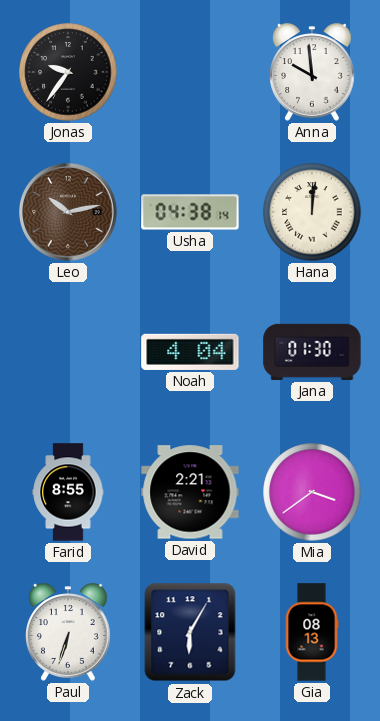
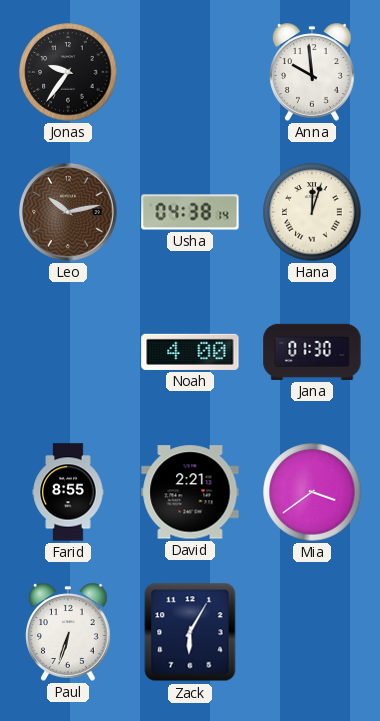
Hana: 12:01 -> 12:03 (312, 212)
Noah: 4:04 -> 4:00 (190, 352)
Gia: 08:13 -> none (312, 632)
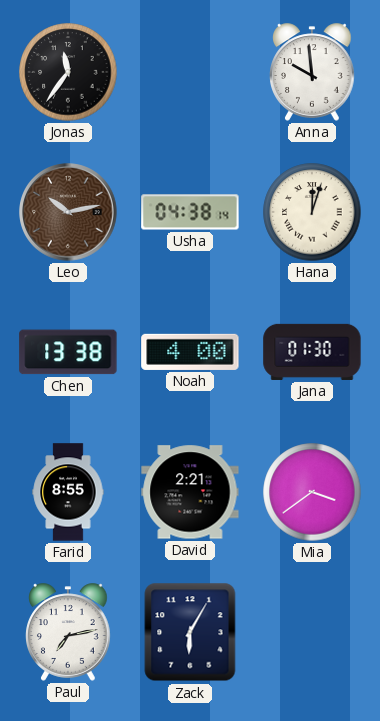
Jonas: 9:36 -> 11:36 (68, 72)
Chen: none -> 13:38 (68, 352)
Paul: 6:33 -> 7:13 (69, 632)
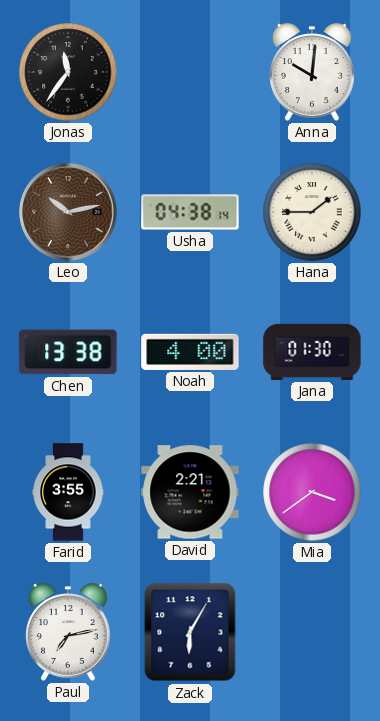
Anna: 9:59 -> 10:01 (313, 72)
Hana: 12:03 -> 1:45 (312, 212)
Farid: 8:55 -> 3:55 (68, 492)
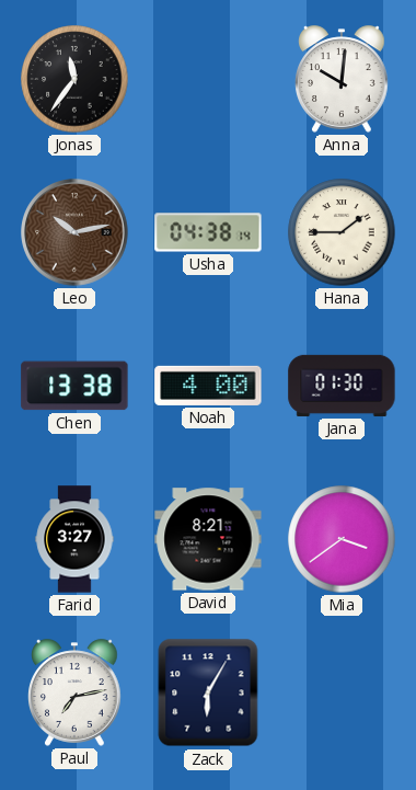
Farid: 3:55 -> 3:27 (74, 539)
David: 2:21 -> 8:21 (208, 539)
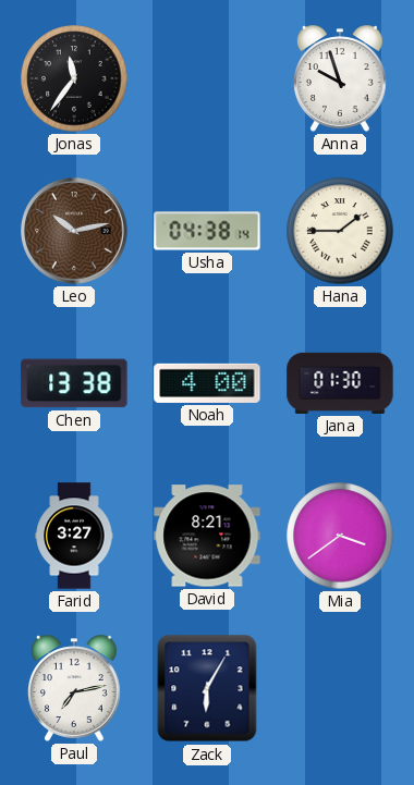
Anna: 10:01 -> 9:57 (341, 78)
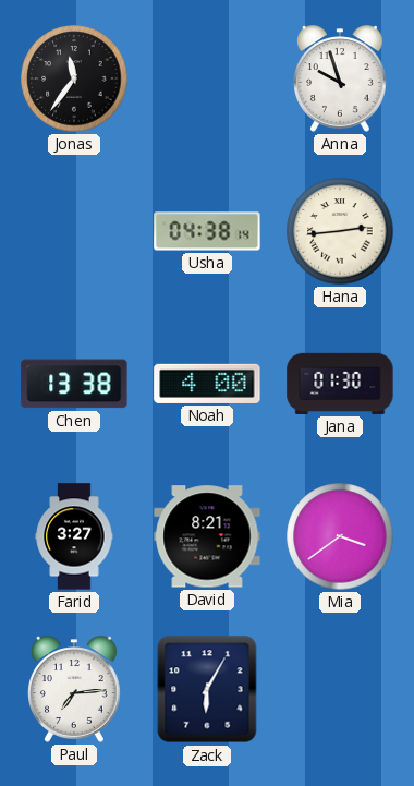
Leo: 10:13 -> none (74, 231)
Hana: 1:45 -> 2:44 (340, 231)
Paul: 7:13 -> 7:14 (75, 689)
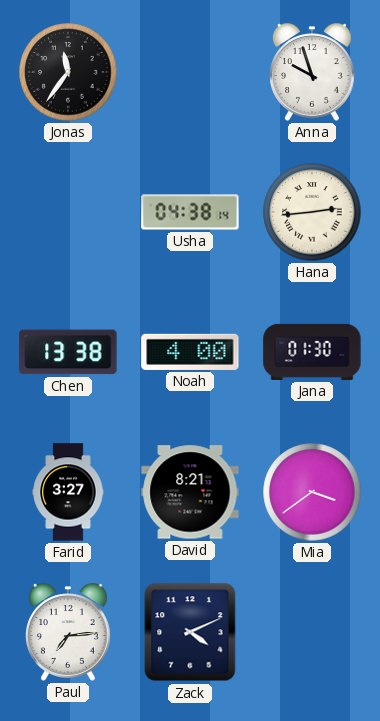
Zack: 6:05 -> 4:11 (190, 632)
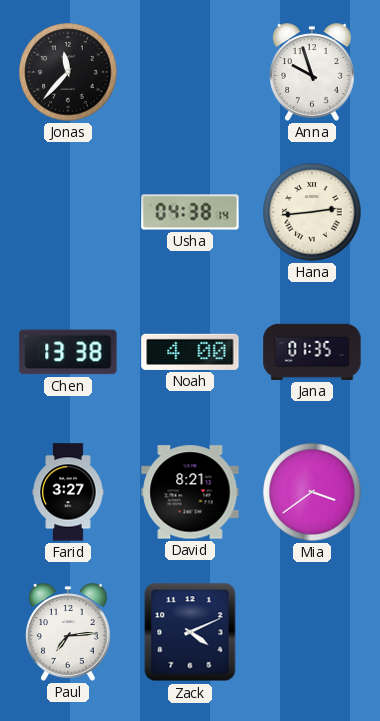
Jonas: 11:36 -> 11:37 (68, 72)
Jana: 01:30 -> 01:35 (312, 352)
